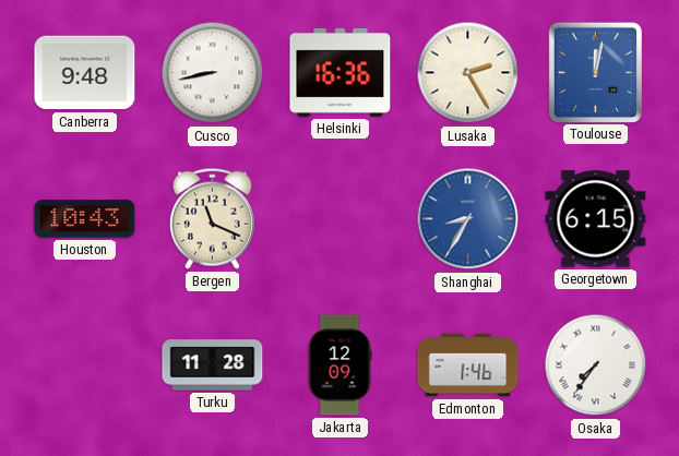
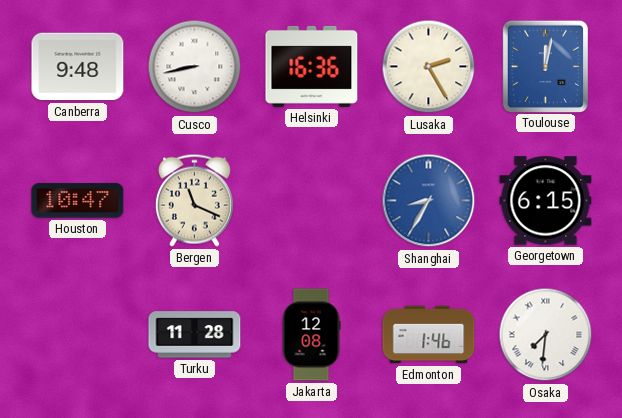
Houston: 10:43 -> 10:47 (78, 201)
Jakarta: 12:09 -> 12:08 (311, 335)
Osaka: 7:36 -> 7:31 (546, 335)
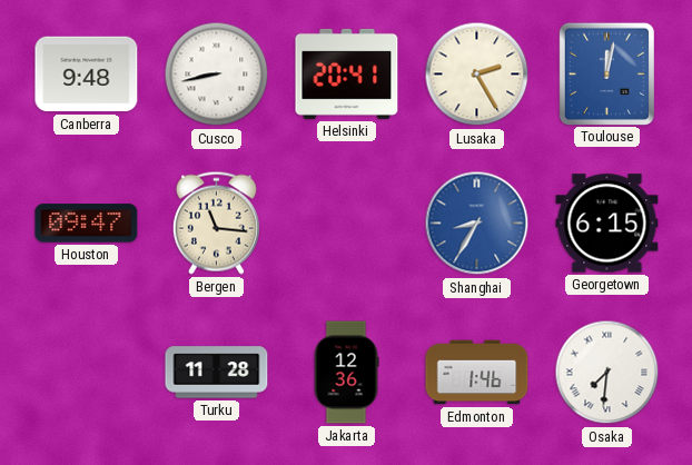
Helsinki: 16:36 -> 20:41 (347, 73)
Houston: 10:47 -> 09:47 (87, 224)
Bergen: 11:19 -> 11:16 (216, 222)
Jakarta: 12:08 -> 12:36 (346, 373)
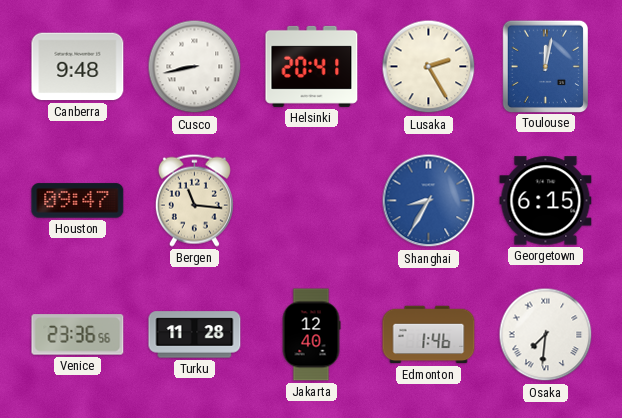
Venice: none -> 23:36 (78, 335)
Jakarta: 12:36 -> 12:40 (311, 335)
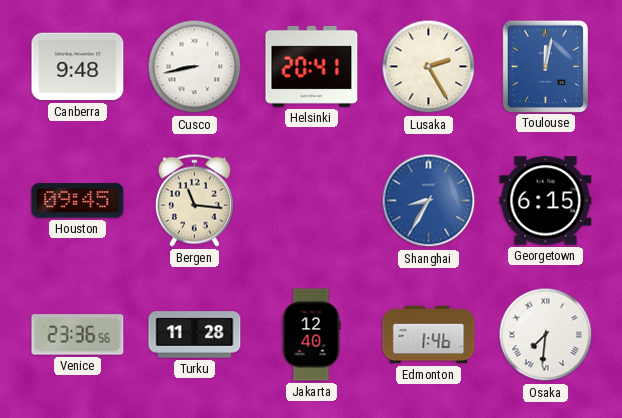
Houston: 09:47 -> 09:45 (78, 201)
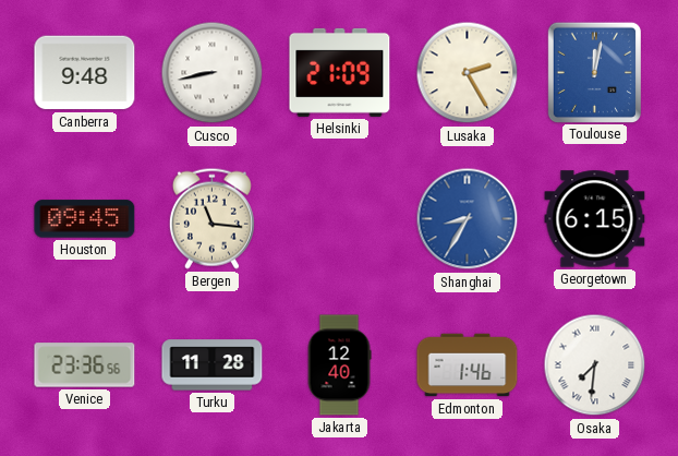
Helsinki: 20:41 -> 21:09 (340, 72)
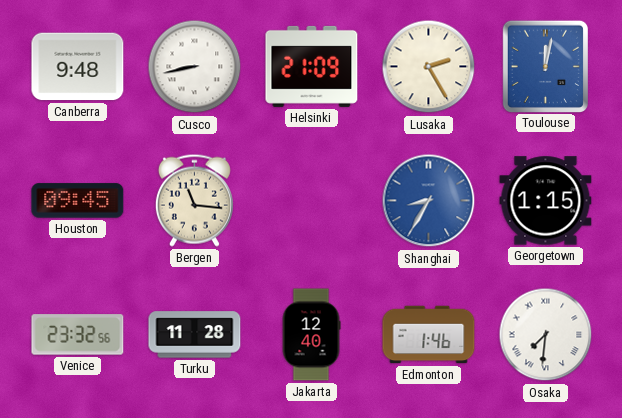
Georgetown: 6:15 -> 1:15 (546, 201)
Venice: 23:36 -> 23:32 (78, 335)
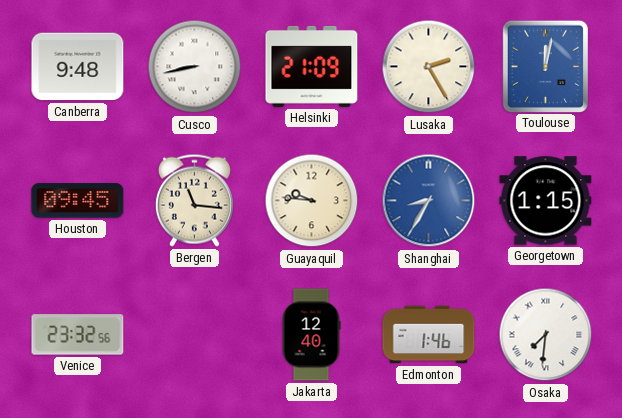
Guayaquil: none -> 9:46 (312, 201)
Turku: 11:28 -> none (195, 335)
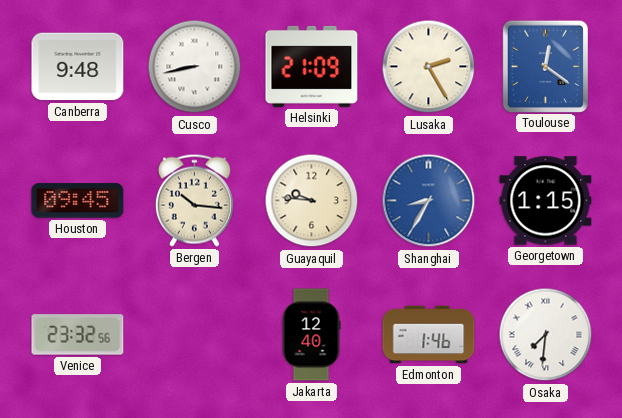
Toulouse: 12:02 -> 12:21 (545, 66)
Bergen: 11:16 -> 10:16 (194, 200)
